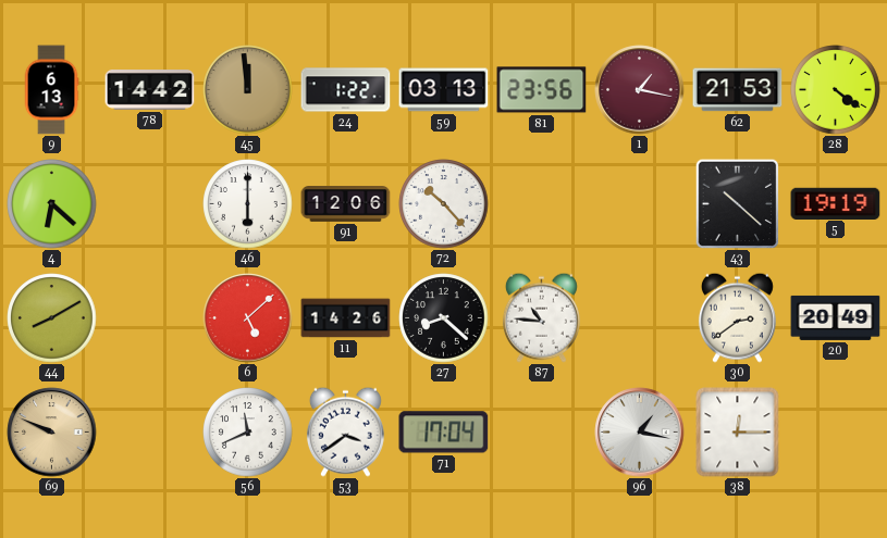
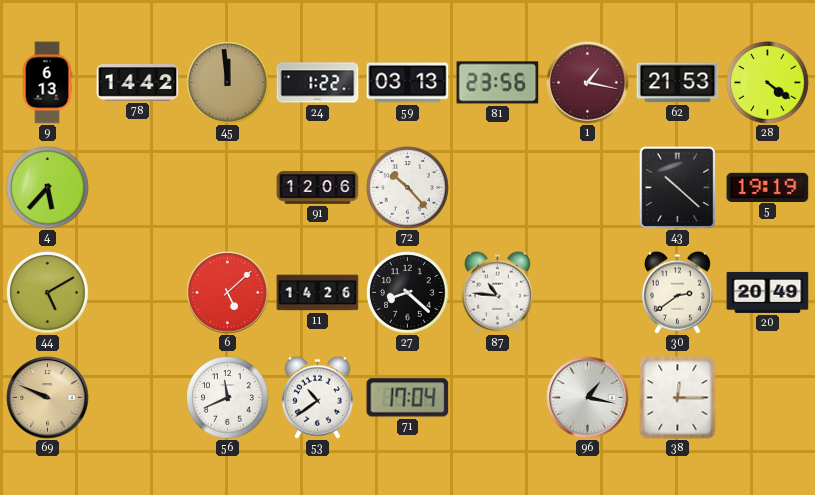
4: 6:22 -> 5:37 (48, 188)
46: 6:00 -> none (248, 204)
44: 8:10 -> 5:10 (48, 293)
53: 3:39 -> 10:39 (317, 397)
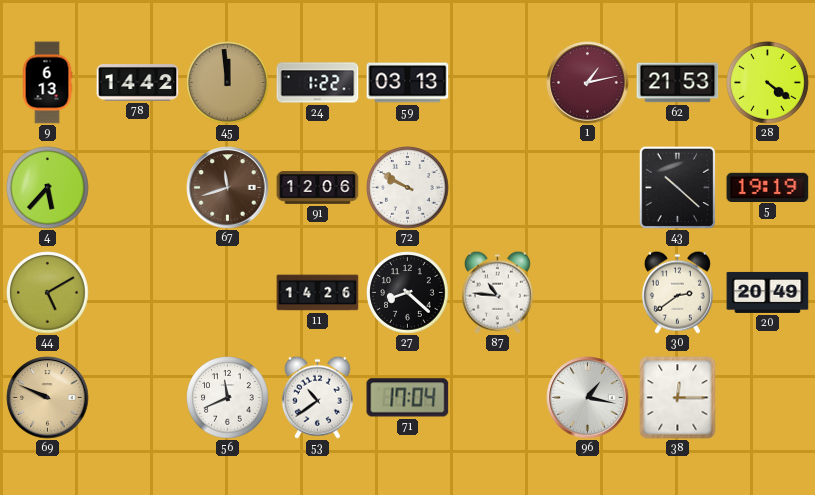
81: 23:56 -> none (498, 83)
1: 1:17 -> 1:13 (588, 83)
67: none -> 11:42 (228, 188)
72: 10:23 -> 9:50 (408, 188)
6: 5:08 -> none (228, 293)
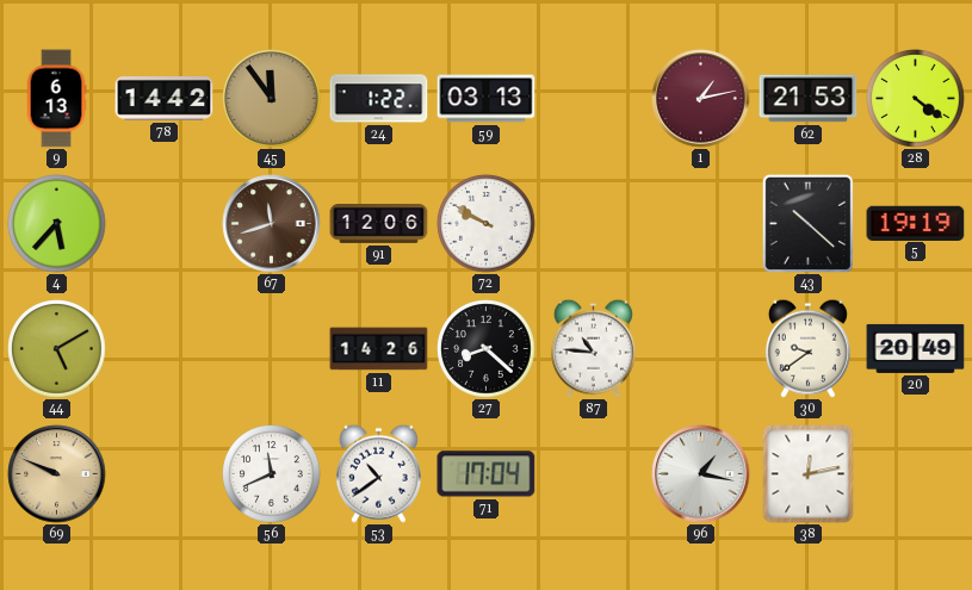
45: 11:59 -> 11:54 (272, 99)
30: 2:39 -> 9:39 (807, 348)
38: 12:15 -> 12:13 (809, 474)
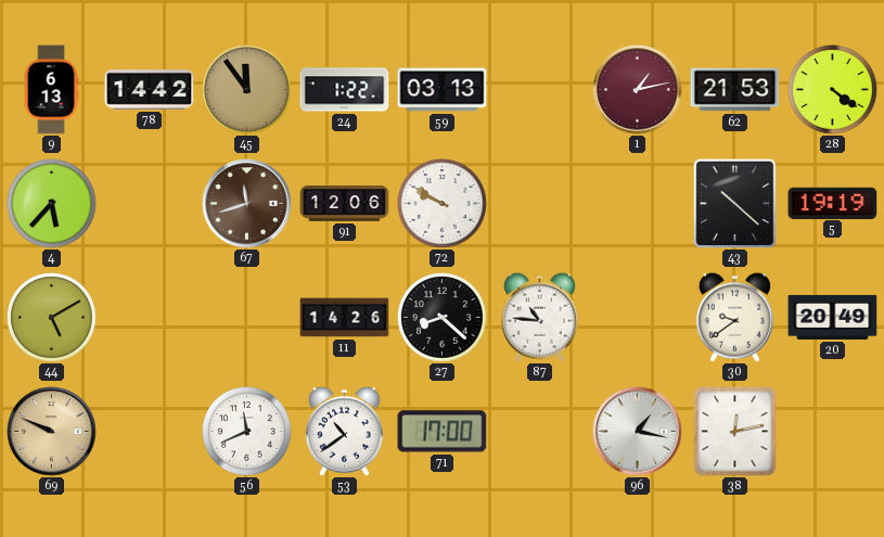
71: 17:04 -> 17:00 (443, 432)
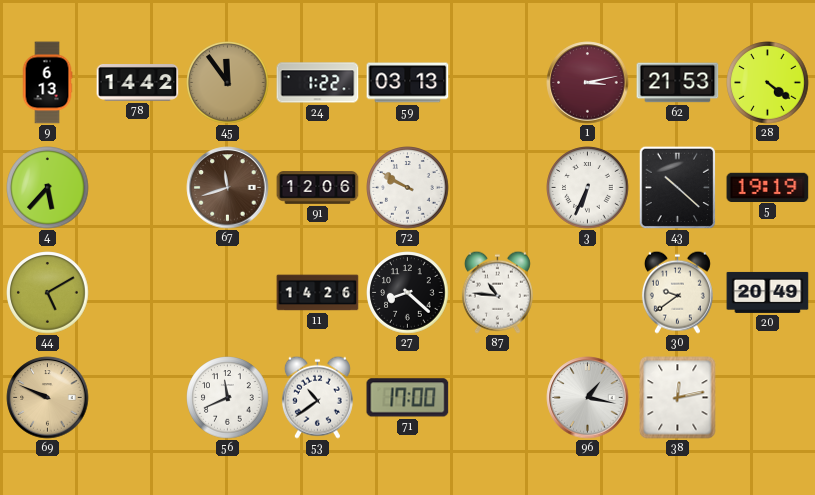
1: 1:13 -> 3:13 (588, 83)
3: none -> 6:34 (588, 188)
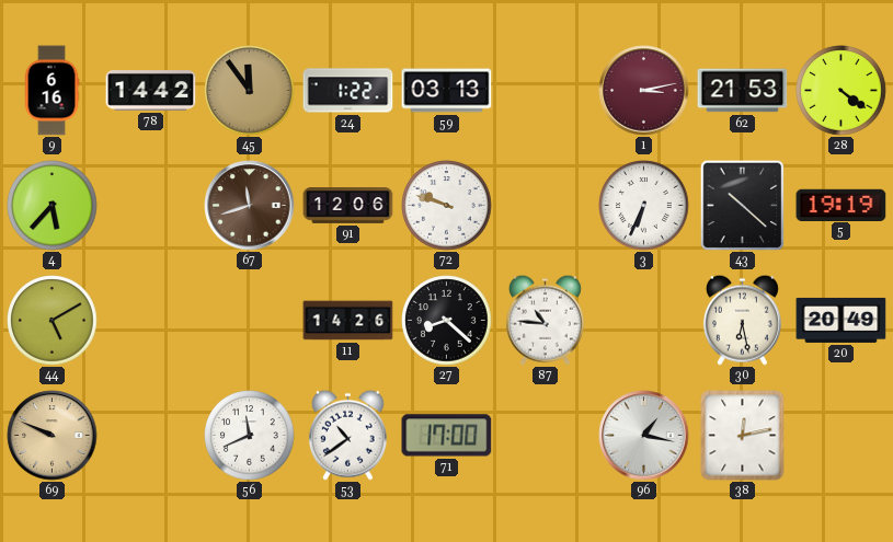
9: 6:13 -> 6:16 (51, 91)
72: 9:50 -> 9:48 (447, 206)
30: 9:39 -> 6:28 (742, 320)
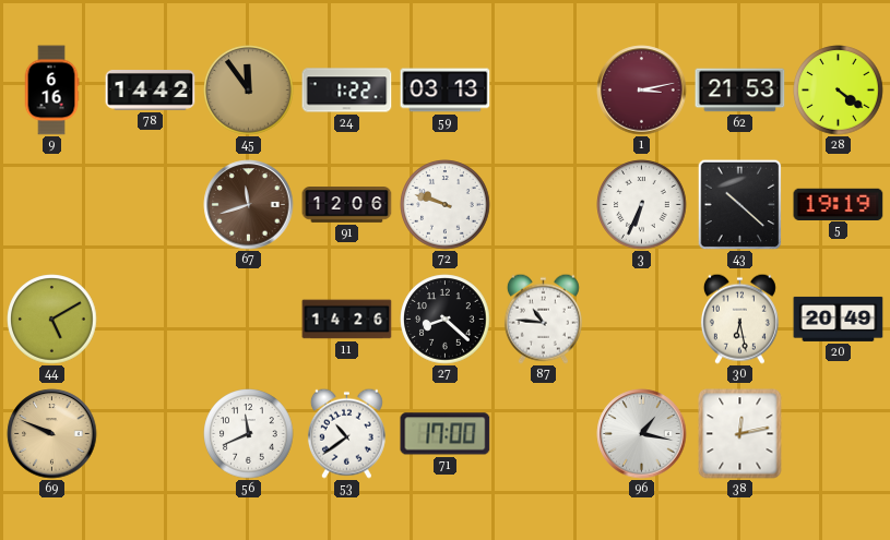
4: 5:37 -> none (53, 206)
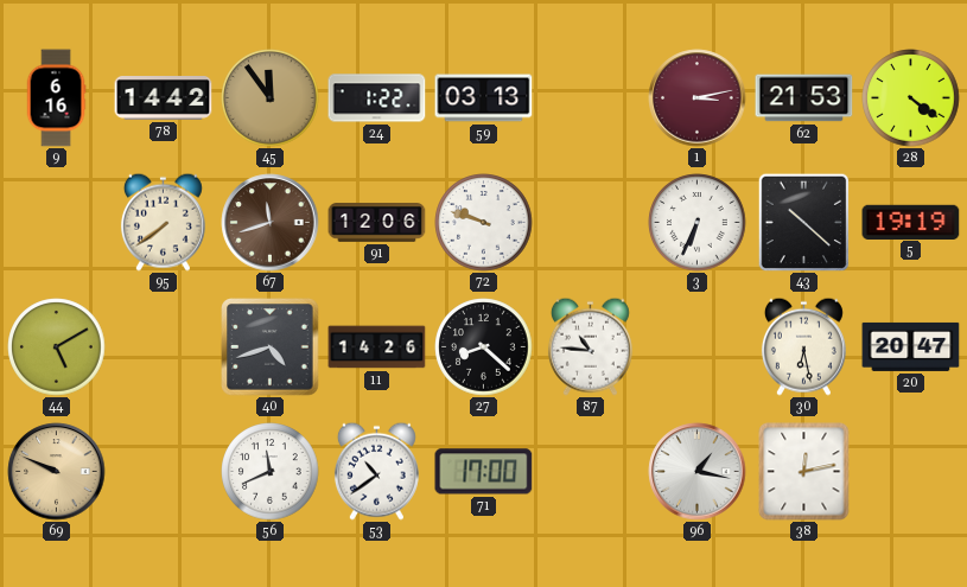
95: none -> 7:39 (163, 222)
40: none -> 4:42 (271, 347)
20: 20:49 -> 20:47 (911, 346)
